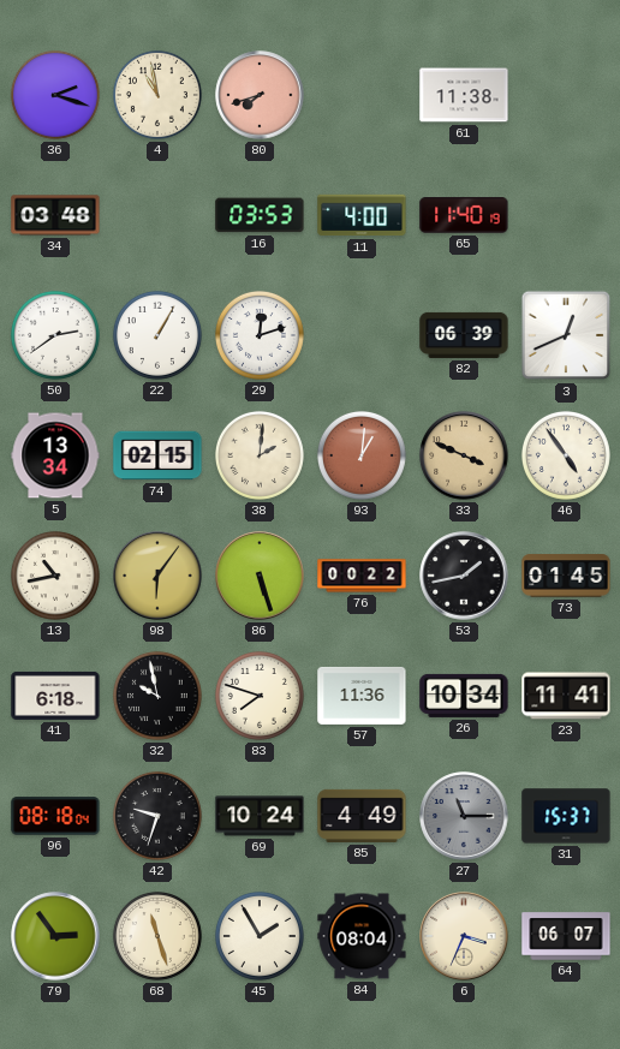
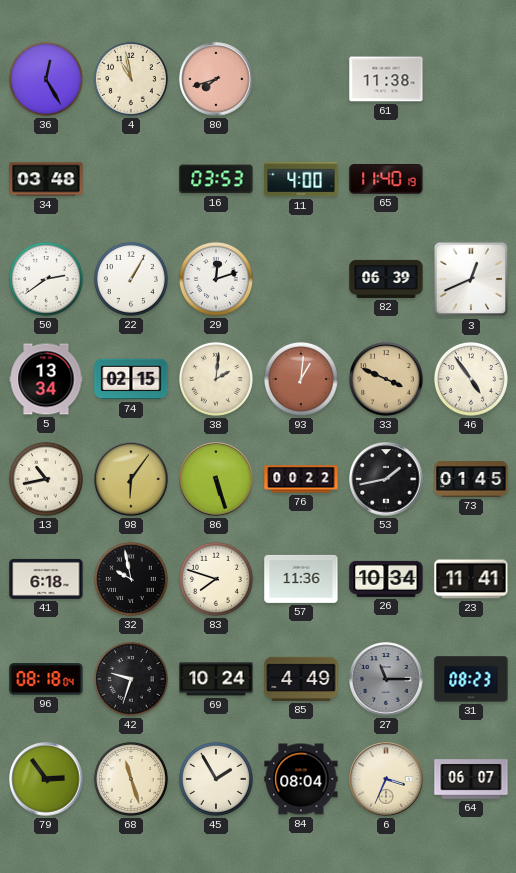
36: 2:18 -> 12:25 (46, 79)
31: 15:37 -> 08:23 (471, 679)
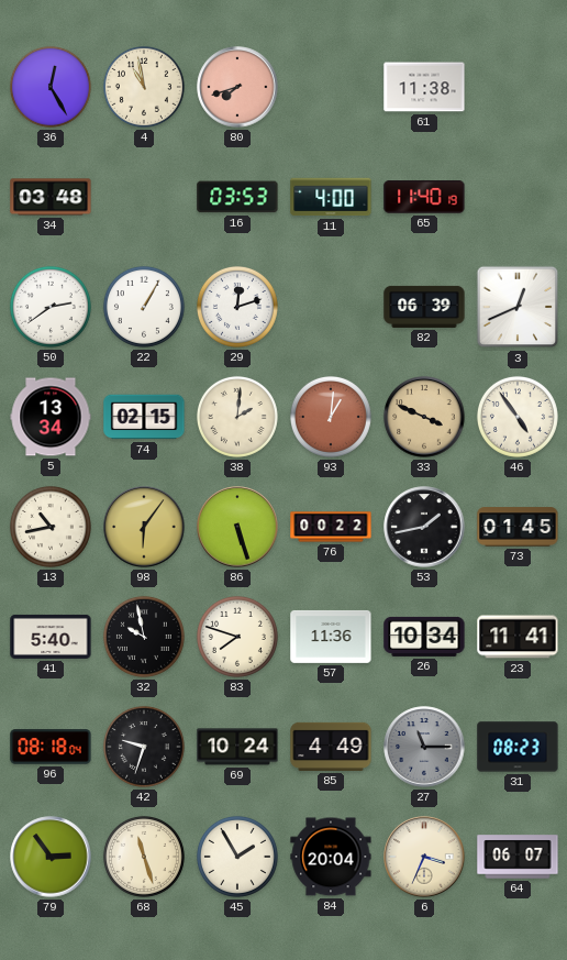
41: 6:18 -> 5:40 (51, 637)
84: 08:04 -> 20:04 (331, 857)
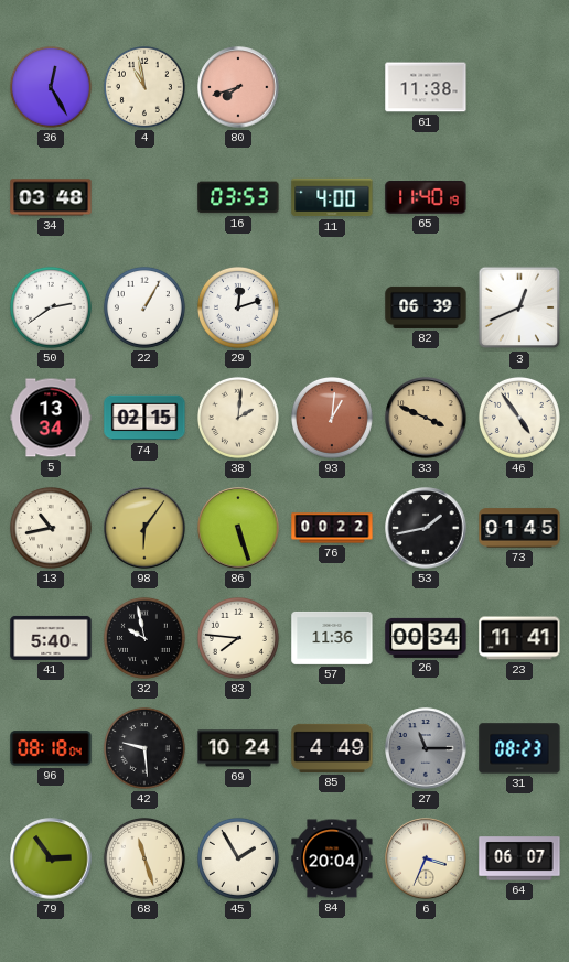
83: 7:48 -> 7:46 (238, 638)
26: 10:34 -> 00:34 (426, 638)
42: 9:33 -> 9:29 (144, 748)
